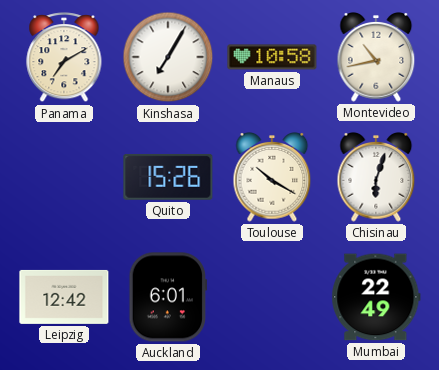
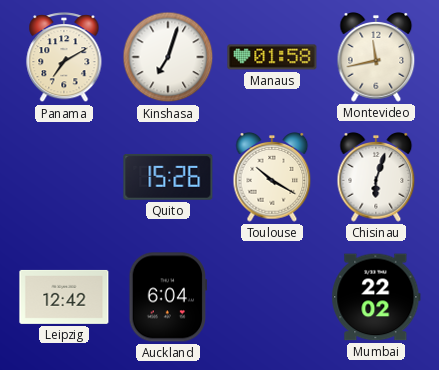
Kinshasa: 7:05 -> 7:03 (168, 57)
Manaus: 10:58 -> 01:58 (272, 57)
Montevideo: 10:43 -> 11:43 (376, 58)
Auckland: 6:01 -> 6:04 (168, 297)
Mumbai: 22:49 -> 22:02 (376, 297)
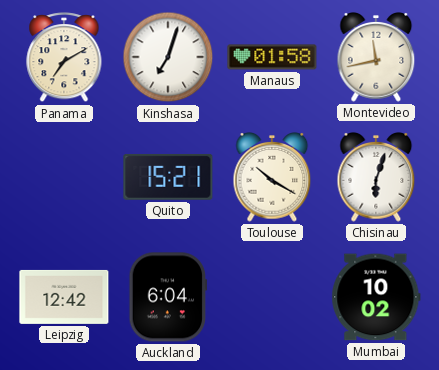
Quito: 15:26 -> 15:21 (168, 177)
Mumbai: 22:02 -> 10:02 (376, 297)
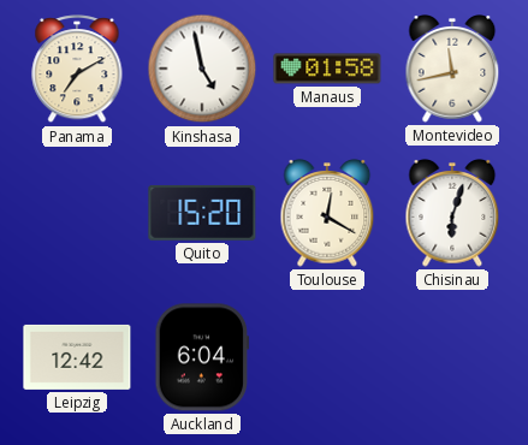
Kinshasa: 7:03 -> 4:58 (202, 69)
Quito: 15:21 -> 15:20 (202, 213)
Toulouse: 10:20 -> 12:20 (327, 214)
Mumbai: 10:02 -> none (376, 297)
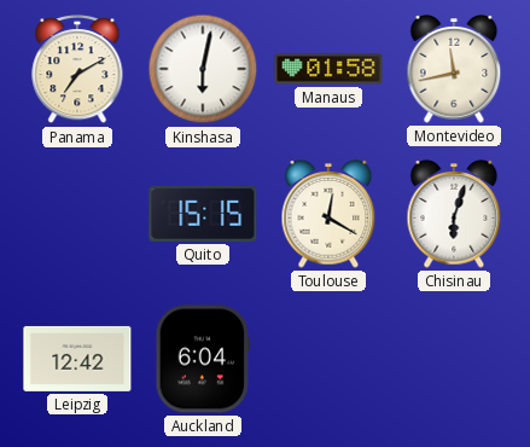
Kinshasa: 4:58 -> 6:02 (203, 69)
Quito: 15:20 -> 15:15 (203, 214)
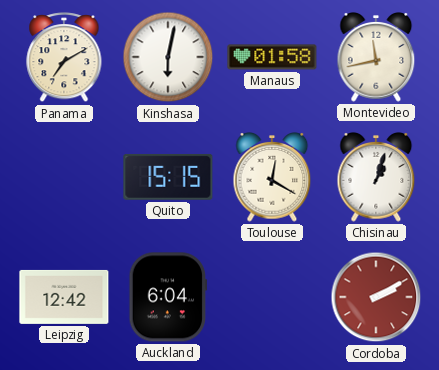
Chisinau: 6:03 -> 1:03 (376, 178)
Cordoba: none -> 2:10 (376, 297)
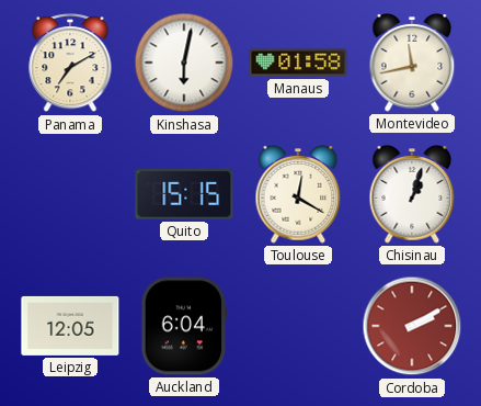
Leipzig: 12:42 -> 12:05 (70, 326)
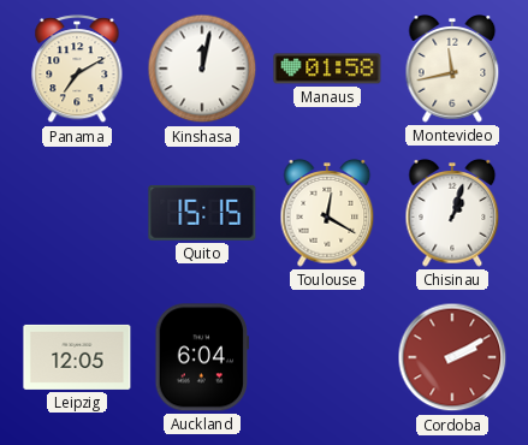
Kinshasa: 6:02 -> 12:02 (202, 69)
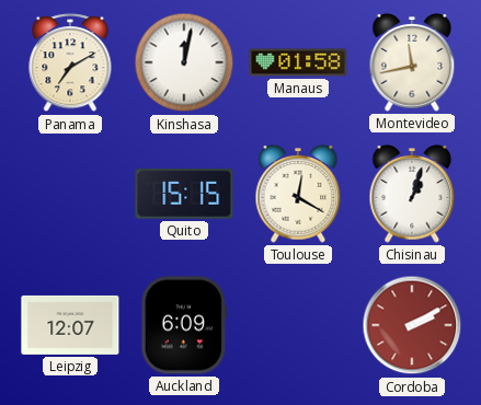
Leipzig: 12:05 -> 12:07 (70, 325)
Auckland: 6:04 -> 6:09 (184, 325)
